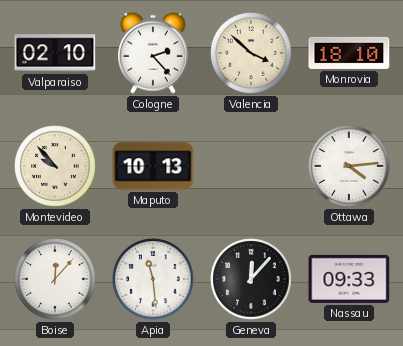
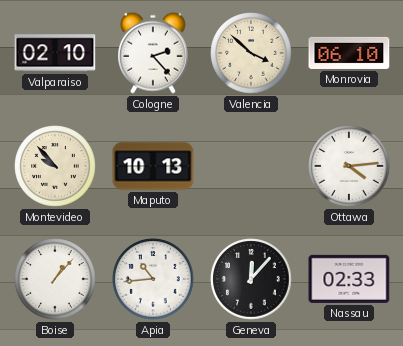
Monrovia: 18:10 -> 06:10 (349, 53)
Boise: 12:07 -> 1:07 (55, 279)
Apia: 11:29 -> 10:44 (153, 279)
Nassau: 09:33 -> 02:33 (349, 279)
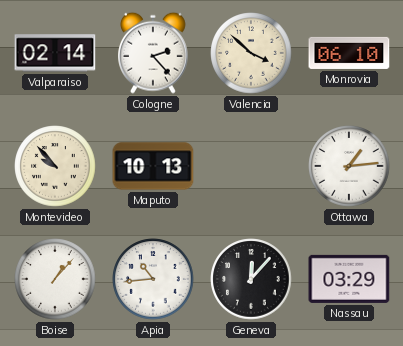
Valparaiso: 02:10 -> 02:14 (55, 53)
Ottawa: 4:14 -> 1:14 (349, 166)
Nassau: 02:33 -> 03:29 (349, 279)
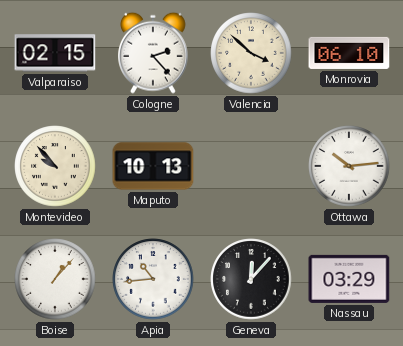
Valparaiso: 02:14 -> 02:15 (55, 53)
Ottawa: 1:14 -> 10:14 (349, 166)
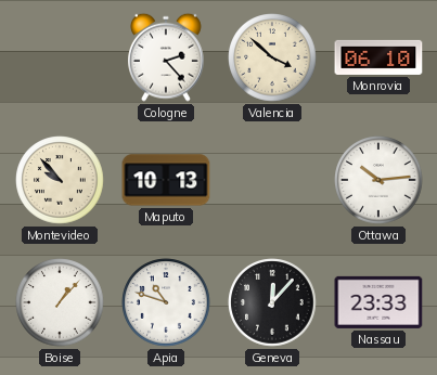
Valparaiso: 02:15 -> none (55, 53)
Apia: 10:44 -> 10:48 (166, 302)
Nassau: 03:29 -> 23:33 (378, 302)
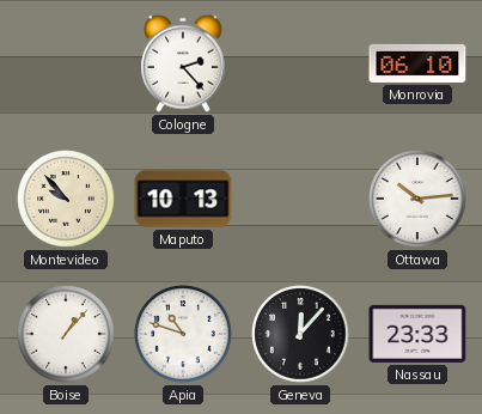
Valencia: 3:52 -> none (272, 57)
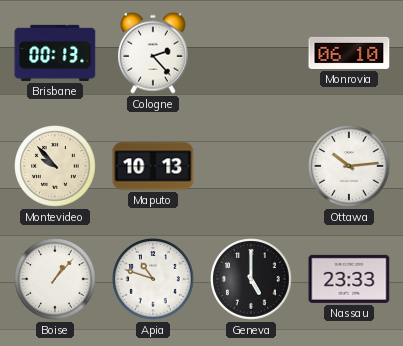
Brisbane: none -> 00:13 (55, 53)
Geneva: 12:07 -> 5:00 (251, 279)
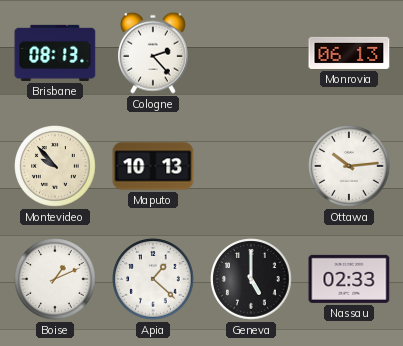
Brisbane: 00:13 -> 08:13 (55, 53)
Monrovia: 06:10 -> 06:13 (349, 53)
Boise: 1:07 -> 1:11 (55, 279)
Apia: 10:48 -> 1:22 (153, 279)
Nassau: 23:33 -> 02:33 (349, 279)
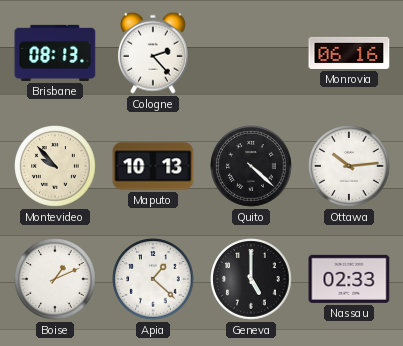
Monrovia: 06:13 -> 06:16 (349, 53)
Quito: none -> 4:22 (251, 166)
